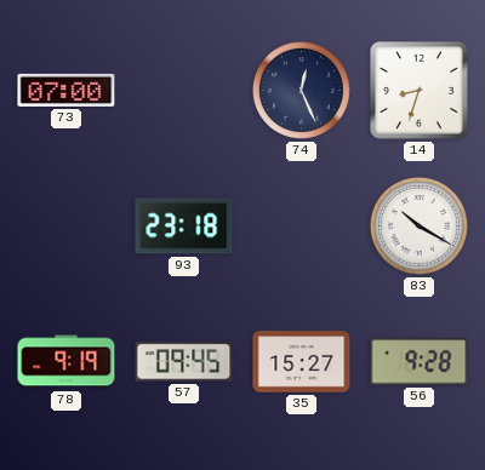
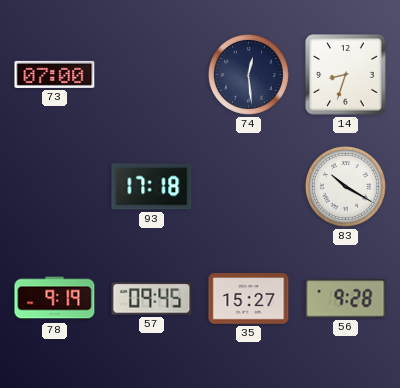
74: 12:26 -> 12:29 (248, 74)
93: 23:18 -> 17:18 (152, 187)
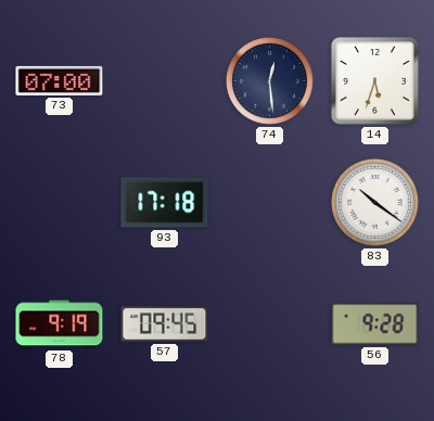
14: 8:33 -> 5:33 (375, 81)
83: 10:20 -> 10:21 (374, 202)
35: 15:27 -> none (249, 299)
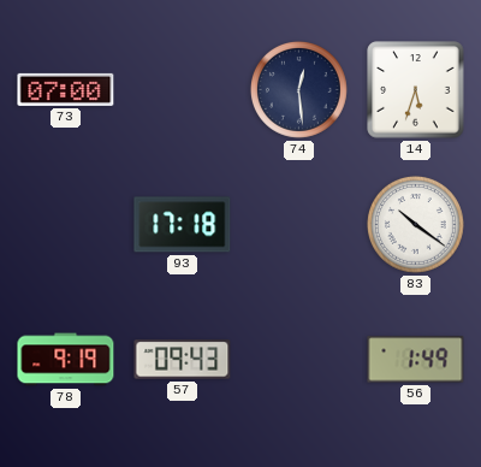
57: 09:45 -> 09:43 (183, 360)
56: 9:28 -> 1:49 (416, 360)
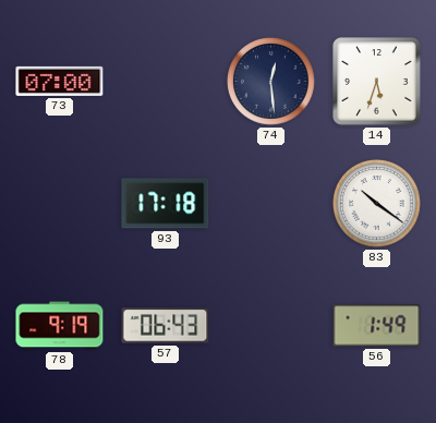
57: 09:43 -> 06:43 (166, 326)
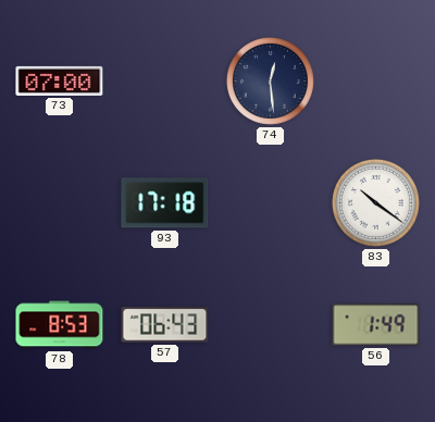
14: 5:33 -> none (377, 82)
78: 9:19 -> 8:53 (60, 325)
